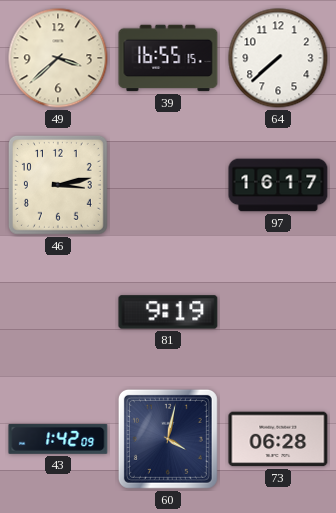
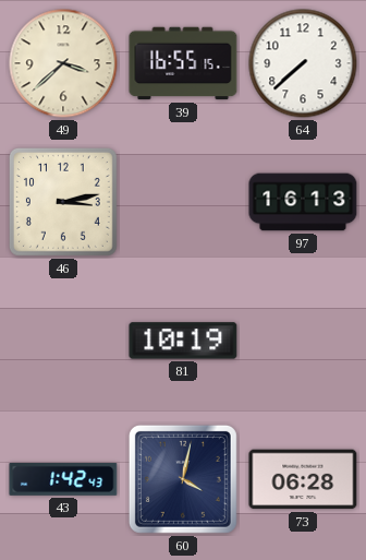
97: 16:17 -> 16:13 (303, 202)
81: 9:19 -> 10:19 (183, 341)
43: 1:42:09 -> 1:42:43 (63, 479)
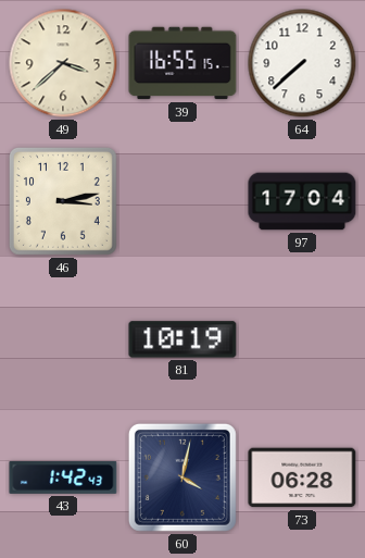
97: 16:13 -> 17:04 (302, 201)
